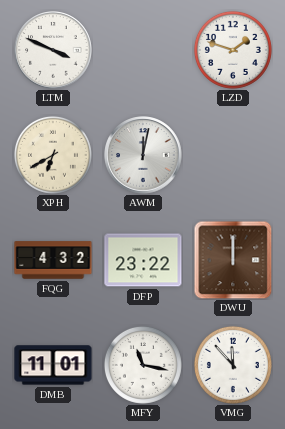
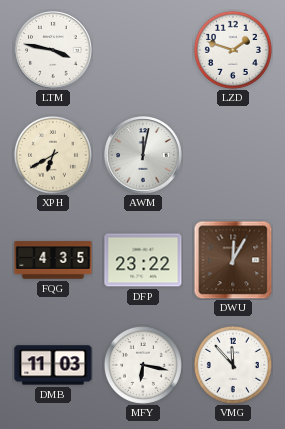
LTM: 3:49 -> 3:47 (53, 50)
FQG: 4:32 -> 4:35 (53, 260)
DWU: 12:00 -> 12:05 (233, 260)
DMB: 11:01 -> 11:03 (53, 365)
MFY: 11:17 -> 6:17 (143, 365)
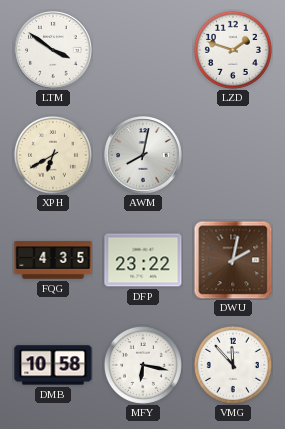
LTM: 3:47 -> 3:51 (53, 50)
AWM: 12:02 -> 8:02 (143, 155)
DWU: 12:05 -> 2:02 (233, 260)
DMB: 11:03 -> 10:58 (53, 365)
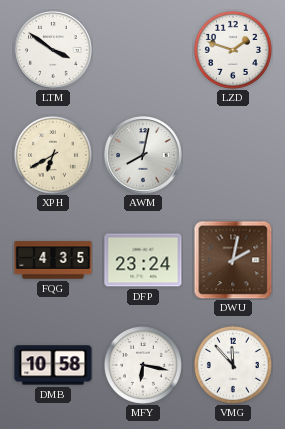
DFP: 23:22 -> 23:24 (143, 260)
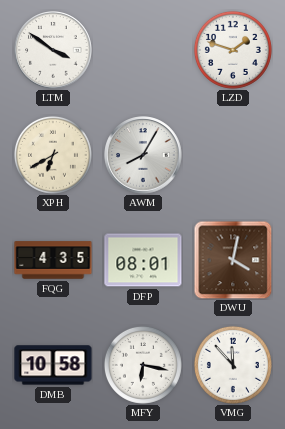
AWM: 8:02 -> 8:05 (143, 155)
DFP: 23:24 -> 08:01 (143, 260)
DWU: 2:02 -> 4:02 (233, 260)
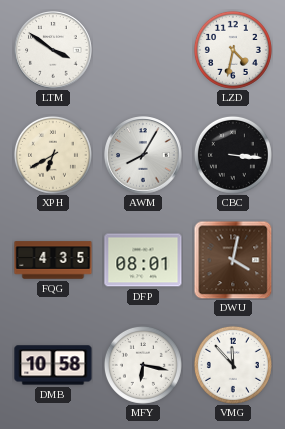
LZD: 1:48 -> 4:32 (233, 50)
CBC: none -> 3:16 (233, 155)
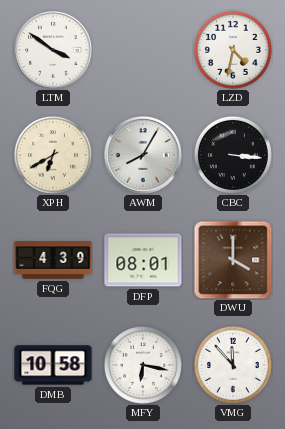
FQG: 4:35 -> 4:39 (53, 260)
DWU: 4:02 -> 4:00 (233, 260)
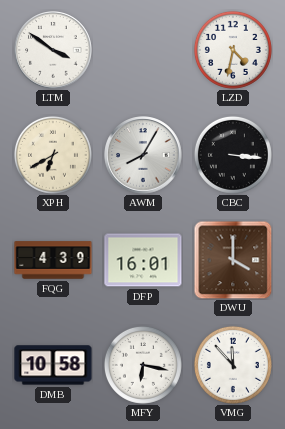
DFP: 08:01 -> 16:01 (143, 260)
